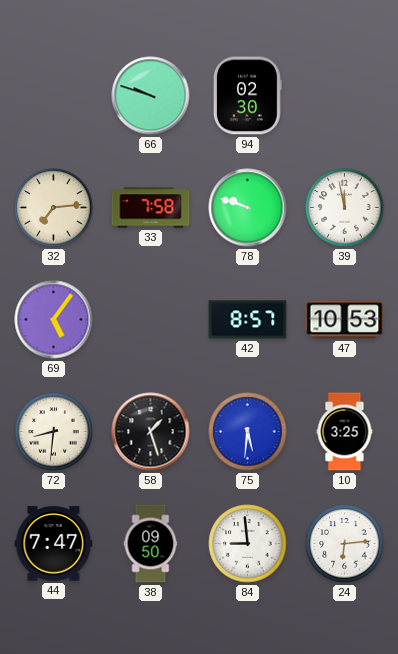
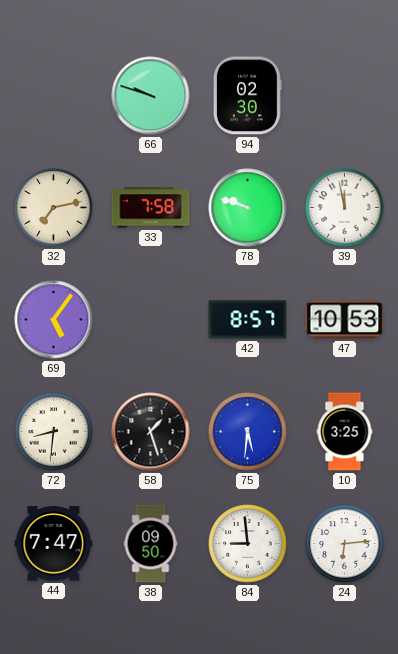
32: 7:14 -> 7:13 (54, 208)
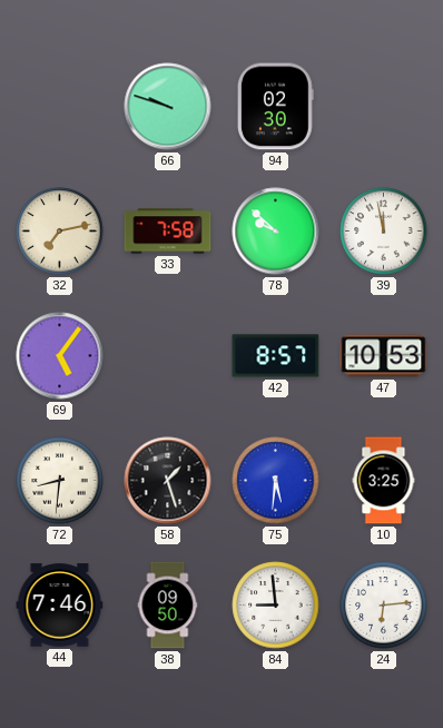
78: 9:48 -> 9:52 (276, 232)
44: 7:47 -> 7:46 (60, 606)
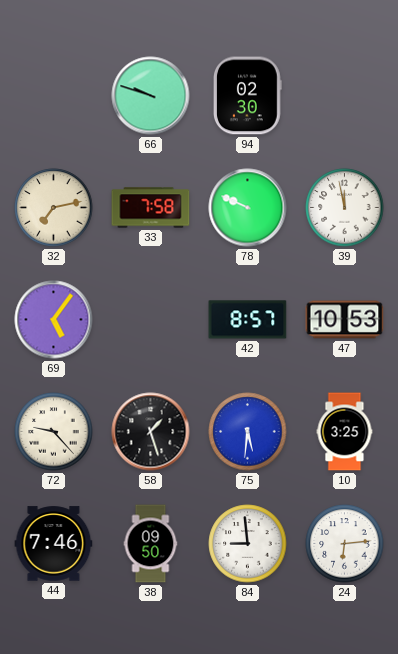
78: 9:52 -> 9:49 (248, 208)
72: 8:31 -> 9:23 (54, 432)
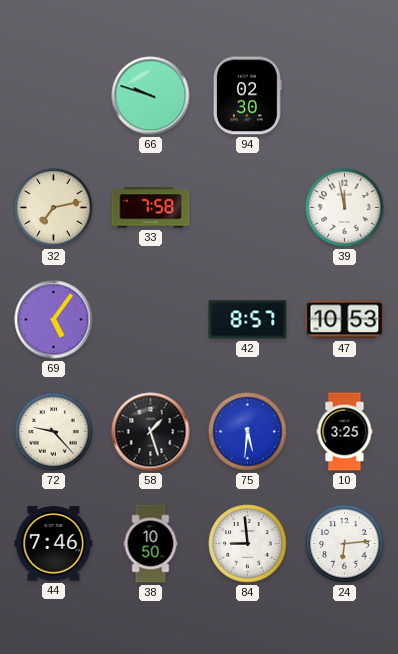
78: 9:49 -> none (248, 208)
38: 09:50 -> 10:50 (151, 544)
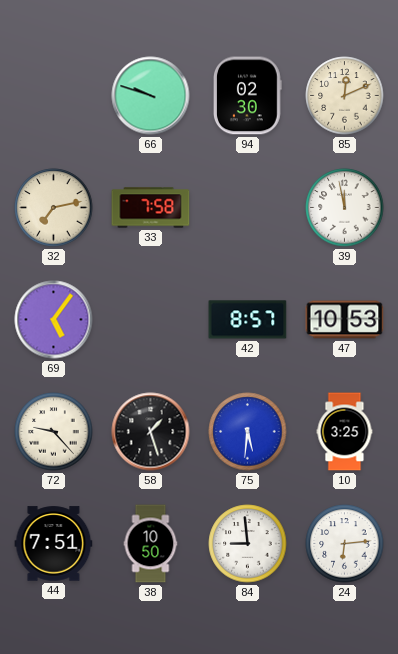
85: none -> 12:11 (345, 96)
44: 7:46 -> 7:51 (54, 544)
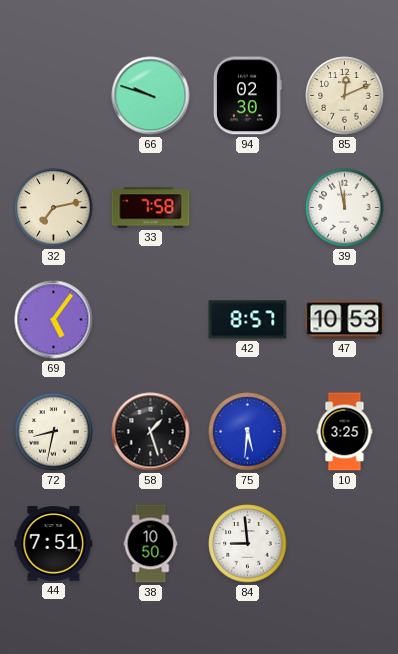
72: 9:23 -> 8:32 (54, 432)
24: 6:14 -> none (345, 544)
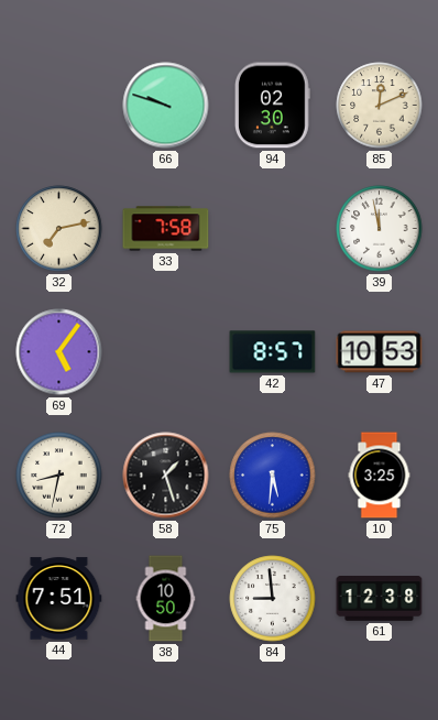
61: none -> 12:38 (380, 599)
